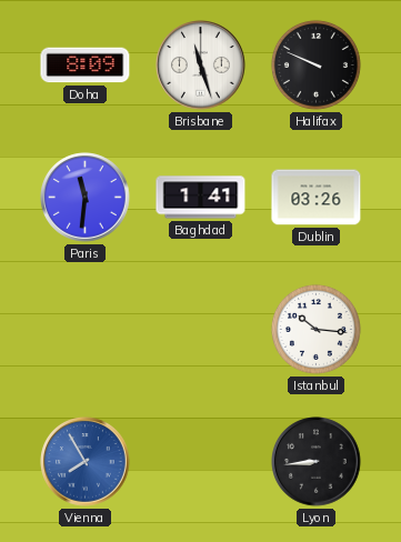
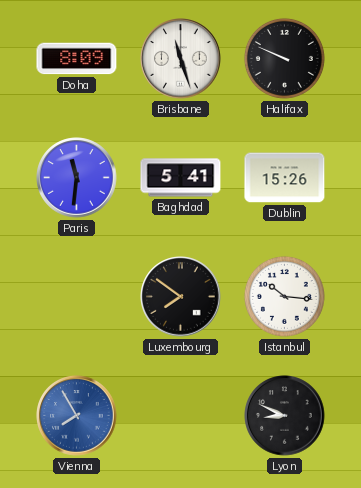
Baghdad: 1:41 -> 5:41 (181, 178)
Dublin: 03:26 -> 15:26 (285, 178)
Luxembourg: none -> 7:51 (181, 297)
Lyon: 8:44 -> 8:49 (285, 416)
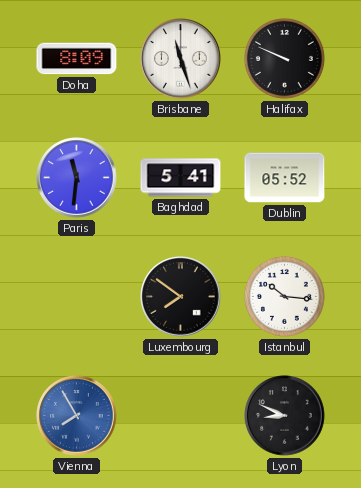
Dublin: 15:26 -> 05:52 (285, 178)
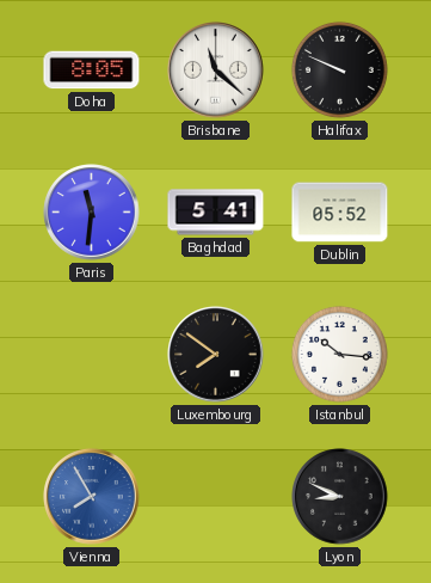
Doha: 8:09 -> 8:05 (92, 70)
Brisbane: 11:27 -> 11:22 (216, 70)
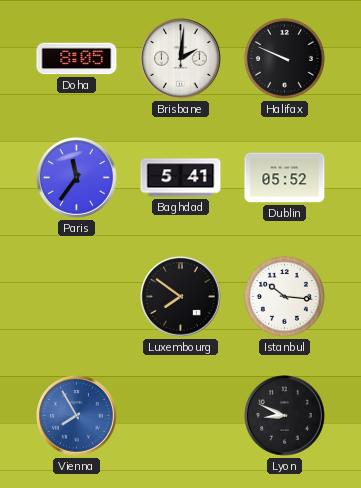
Brisbane: 11:22 -> 2:01 (181, 59)
Paris: 11:31 -> 11:36 (77, 178)
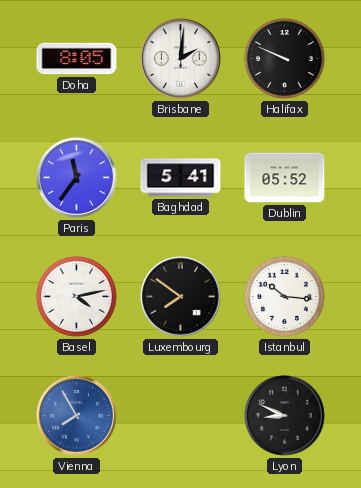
Basel: none -> 4:13 (76, 296)
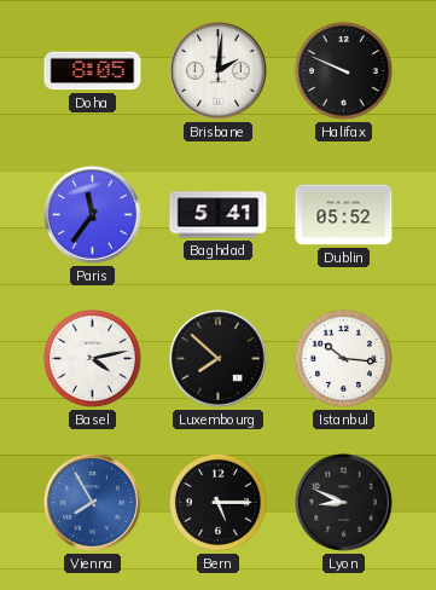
Luxembourg: 7:51 -> 7:52 (219, 359)
Bern: none -> 5:15 (217, 502)
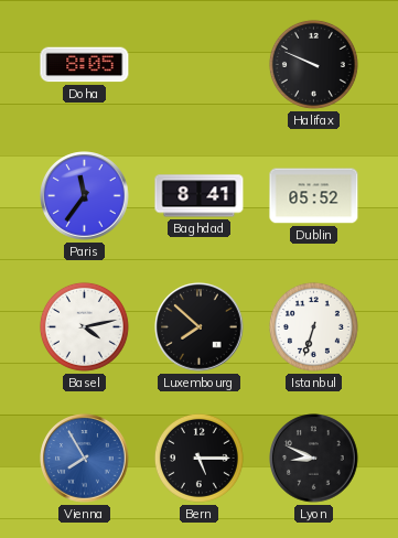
Brisbane: 2:01 -> none (219, 71)
Baghdad: 5:41 -> 8:41 (200, 196)
Istanbul: 10:16 -> 6:33 (313, 326)
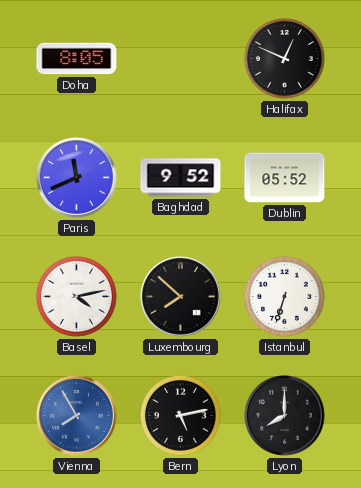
Halifax: 9:49 -> 12:49 (284, 58)
Paris: 11:36 -> 11:41 (77, 178)
Baghdad: 8:41 -> 9:52 (181, 178)
Bern: 5:15 -> 5:13 (180, 415)
Lyon: 8:49 -> 8:00 (285, 416)
